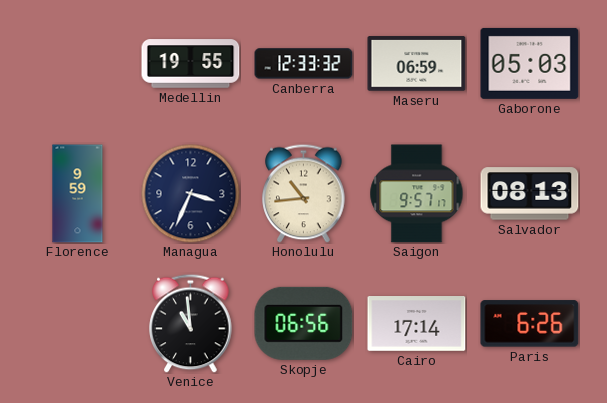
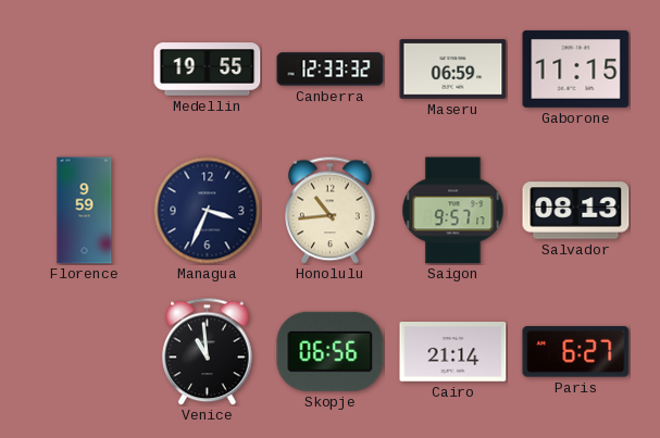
Gaborone: 05:03 -> 11:15 (576, 68)
Cairo: 17:14 -> 21:14 (453, 352)
Paris: 6:26 -> 6:27 (576, 352)
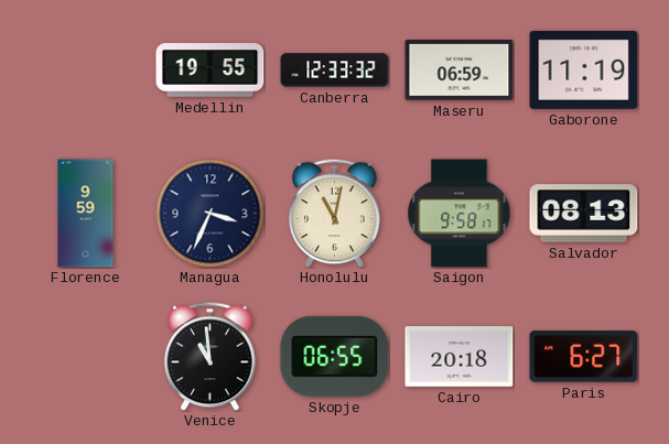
Gaborone: 11:15 -> 11:19 (584, 69)
Honolulu: 10:44 -> 11:02 (335, 213)
Saigon: 9:57 -> 9:58 (460, 214)
Skopje: 06:56 -> 06:55 (335, 356)
Cairo: 21:14 -> 20:18 (460, 357)
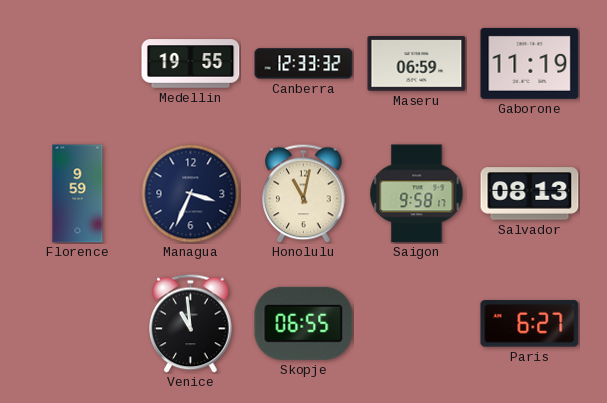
Cairo: 20:18 -> none (460, 357)
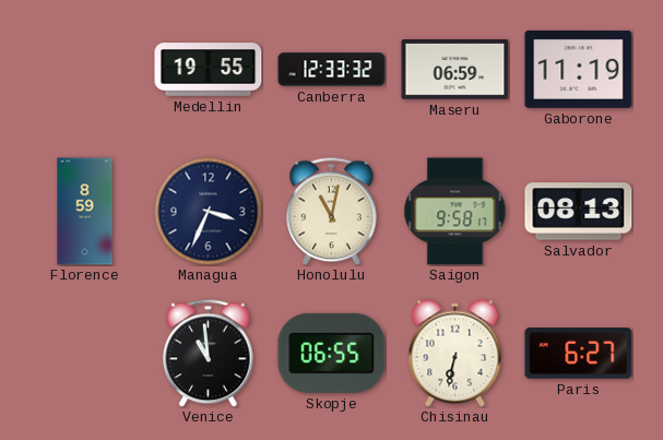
Florence: 9:59 -> 8:59 (85, 212)
Chisinau: none -> 6:32 (455, 354)
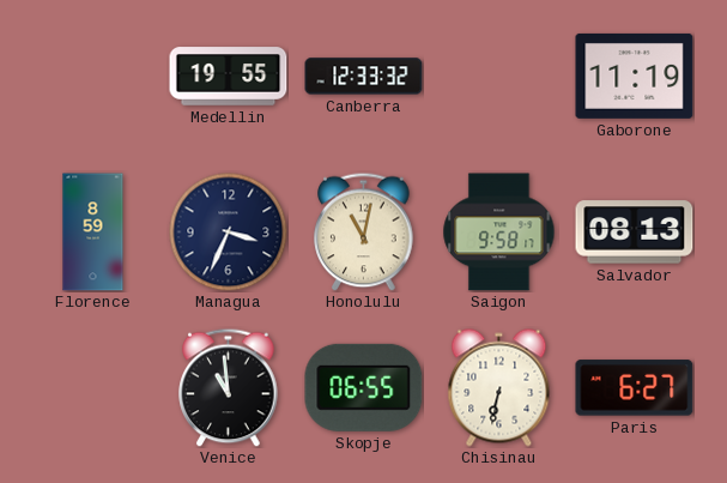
Maseru: 06:59 -> none (455, 70)
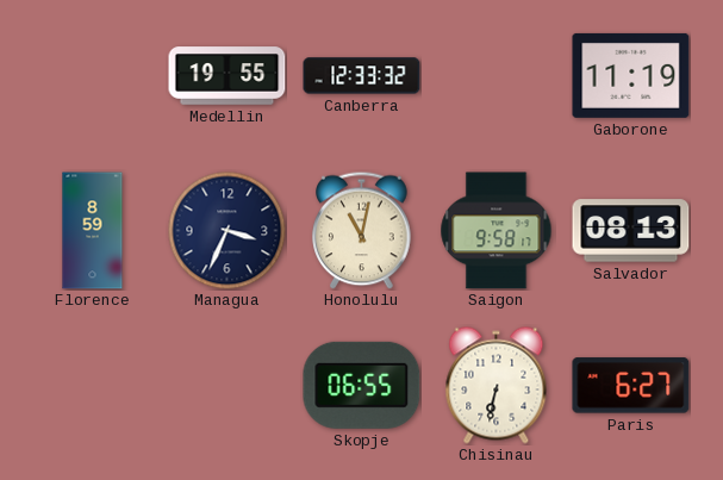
Venice: 10:59 -> none (229, 387)
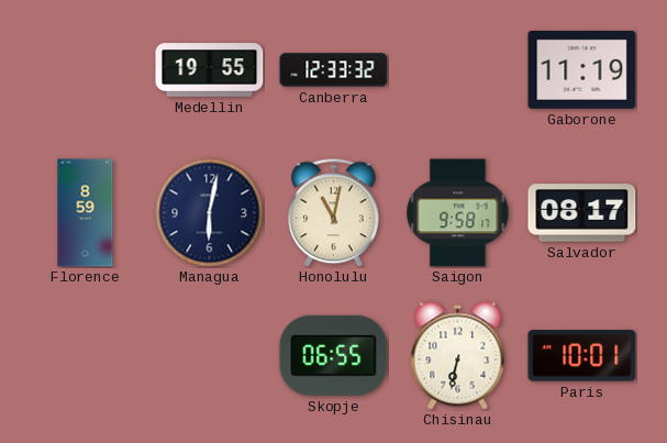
Managua: 3:34 -> 6:02 (210, 213)
Salvador: 08:13 -> 08:17 (582, 213)
Paris: 6:27 -> 10:01 (582, 356)
